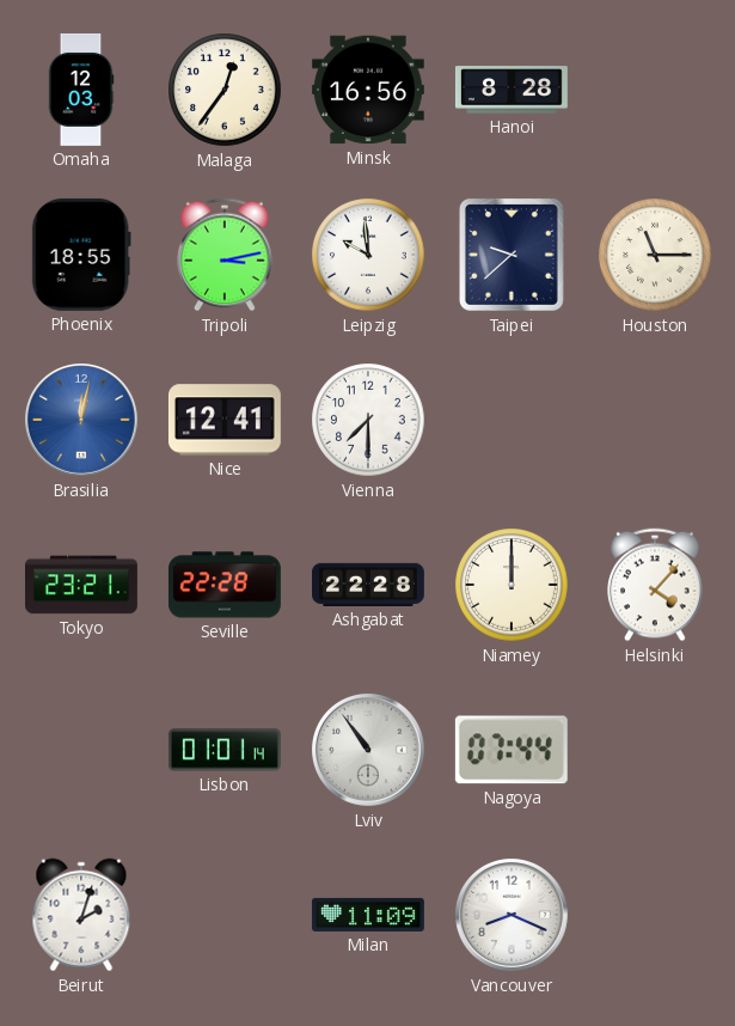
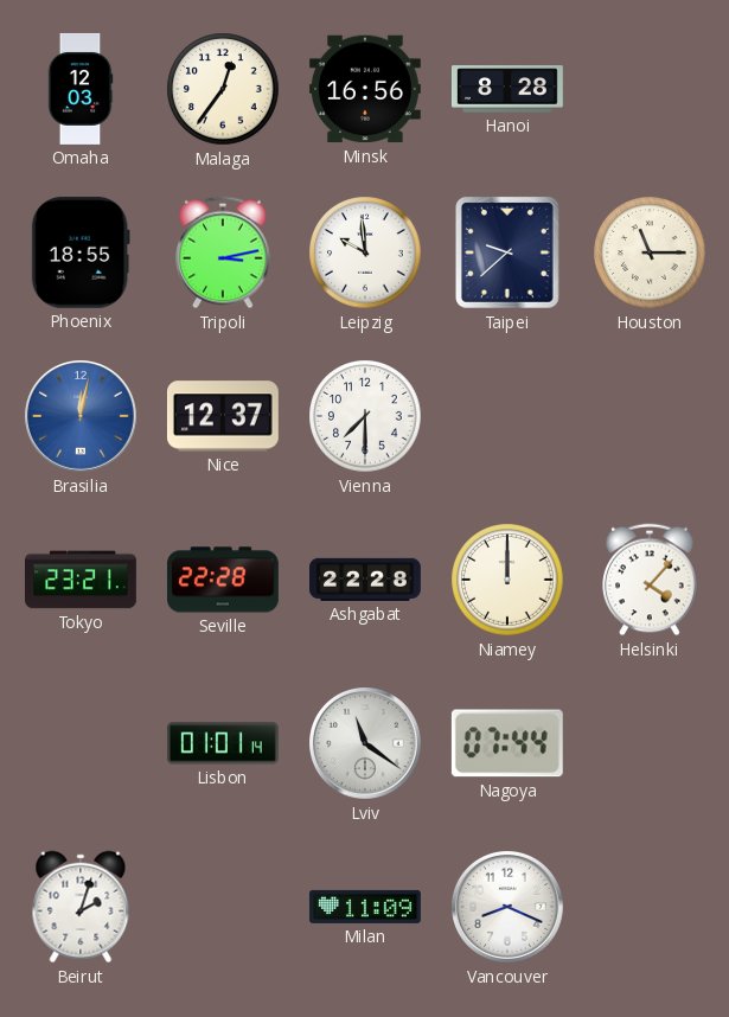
Nice: 12:41 -> 12:37 (223, 416)
Lviv: 10:54 -> 11:21 (366, 744)
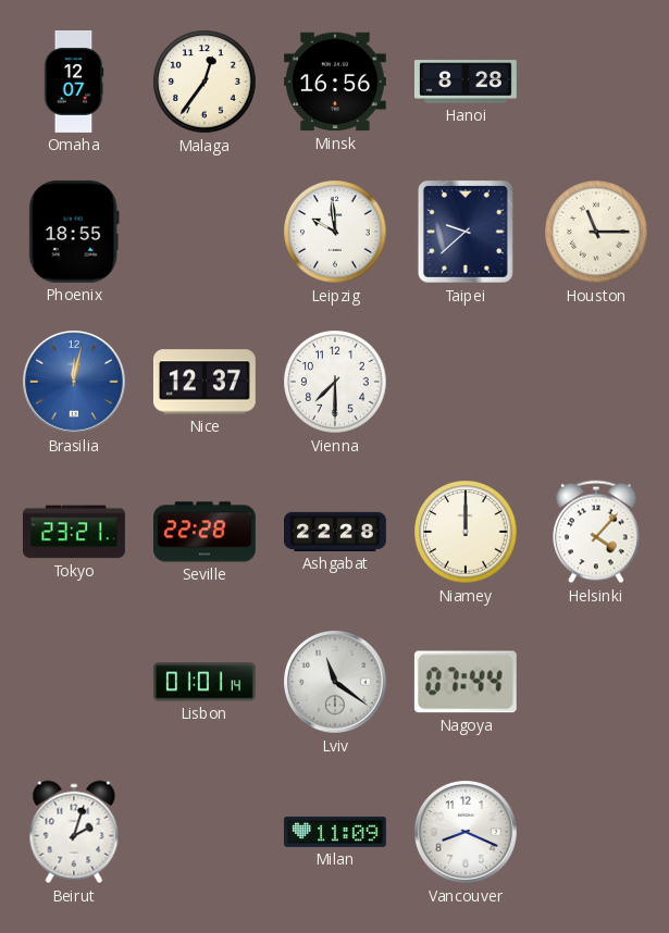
Omaha: 12:03 -> 12:07 (74, 82)
Tripoli: 3:13 -> none (223, 252)
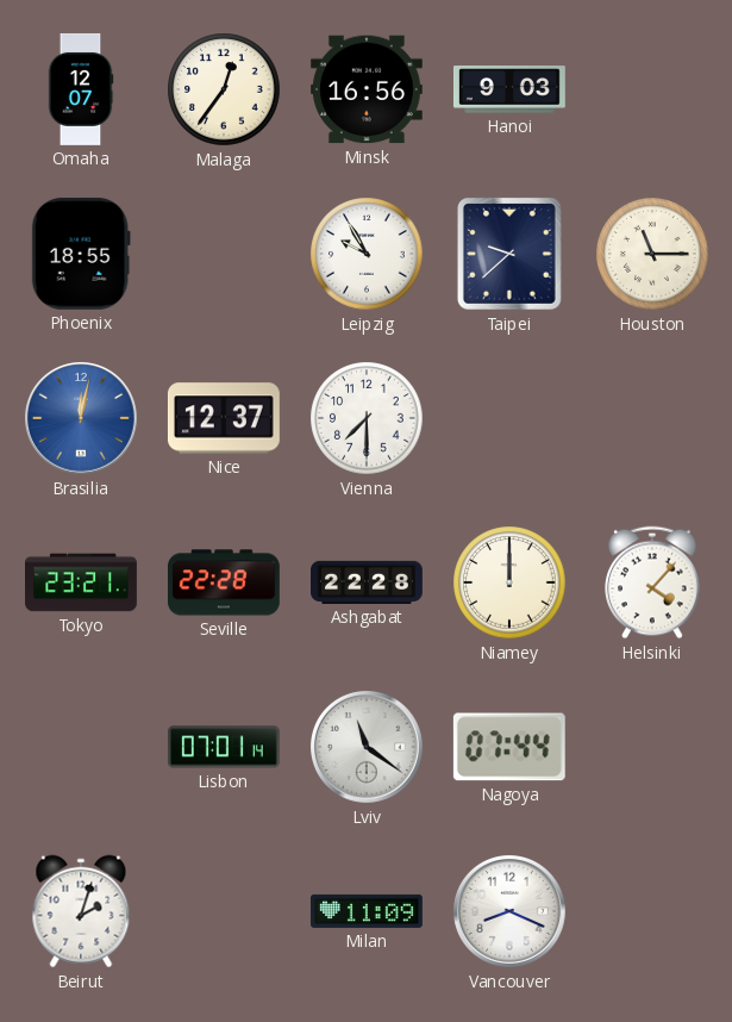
Hanoi: 8:28 -> 9:03 (509, 89)
Leipzig: 9:59 -> 9:55 (367, 254)
Lisbon: 01:01 -> 07:01 (224, 747)
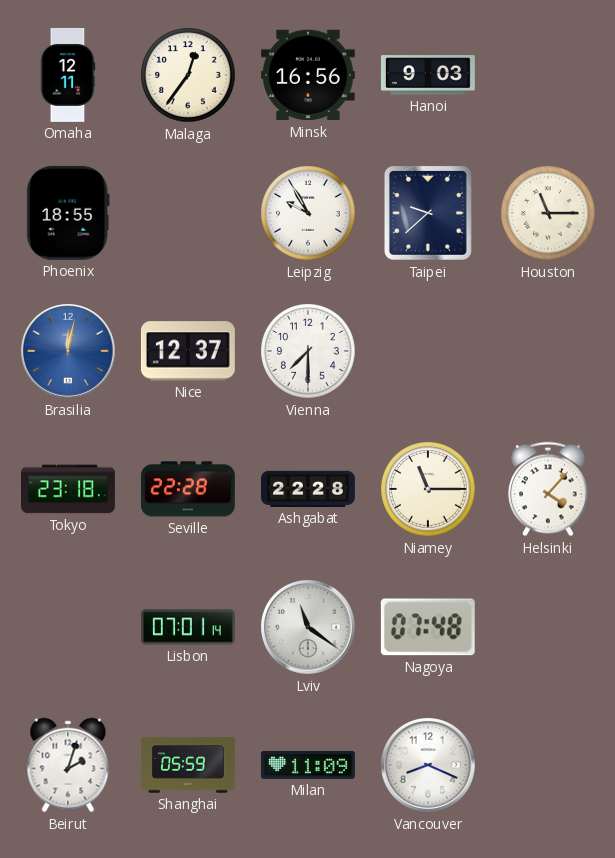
Omaha: 12:07 -> 12:11 (68, 75)
Tokyo: 23:21 -> 23:18 (69, 489)
Niamey: 12:00 -> 11:15 (428, 489)
Nagoya: 07:44 -> 07:48 (428, 627)
Shanghai: none -> 05:59 (189, 765)
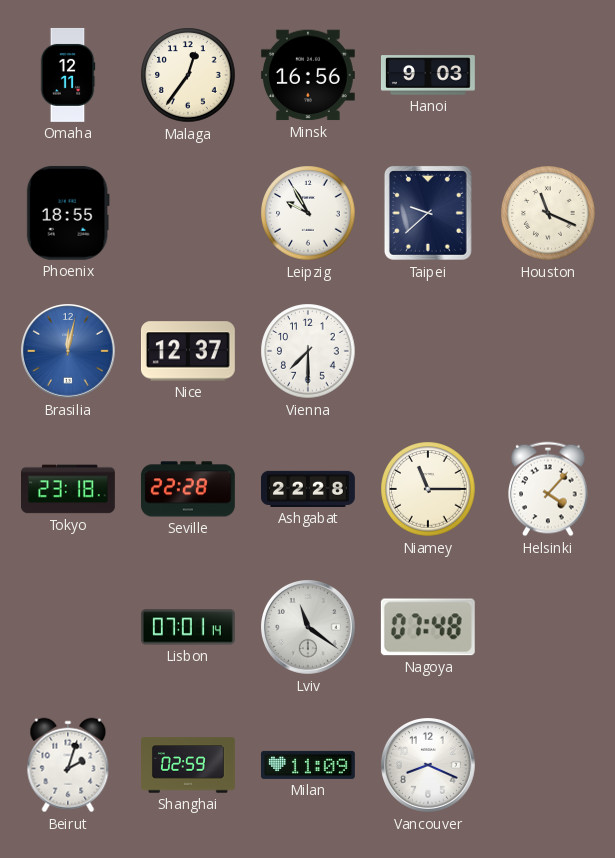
Houston: 11:15 -> 11:19 (548, 213)
Shanghai: 05:59 -> 02:59 (189, 765)
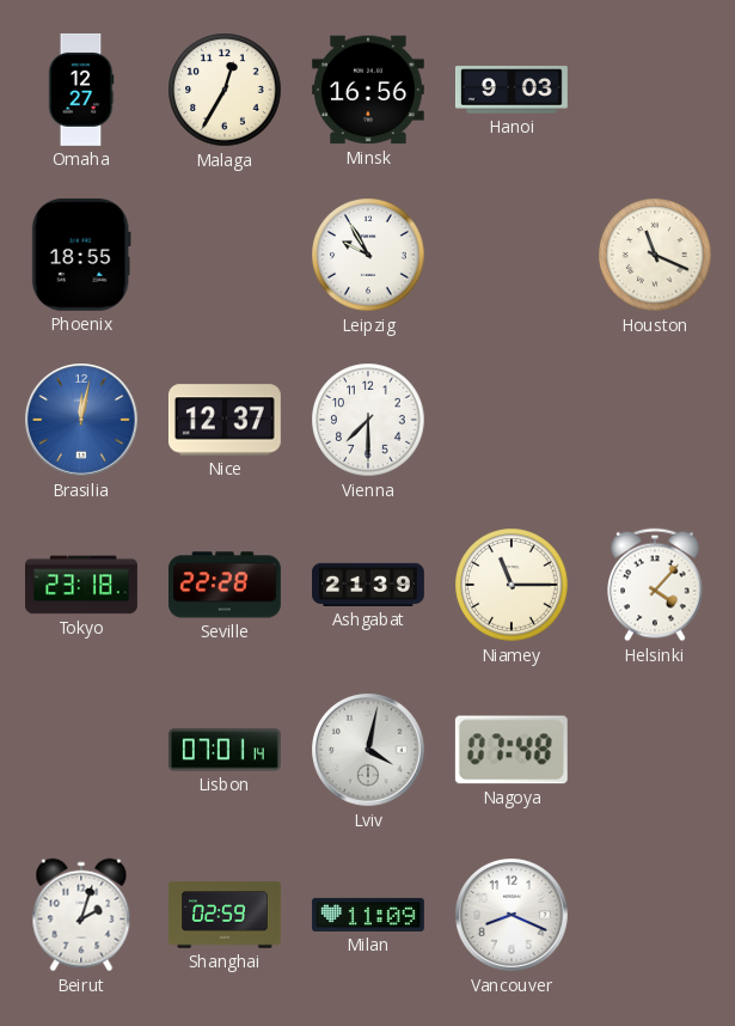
Omaha: 12:11 -> 12:27 (81, 90)
Malaga: 12:36 -> 12:35 (225, 90)
Taipei: 9:38 -> none (428, 213)
Ashgabat: 22:28 -> 21:39 (369, 585)
Lviv: 11:21 -> 4:02 (369, 751)
